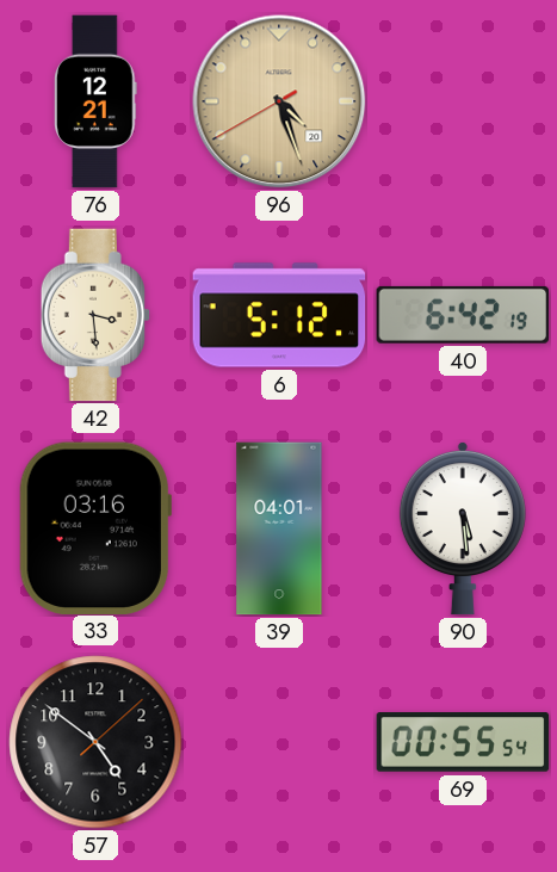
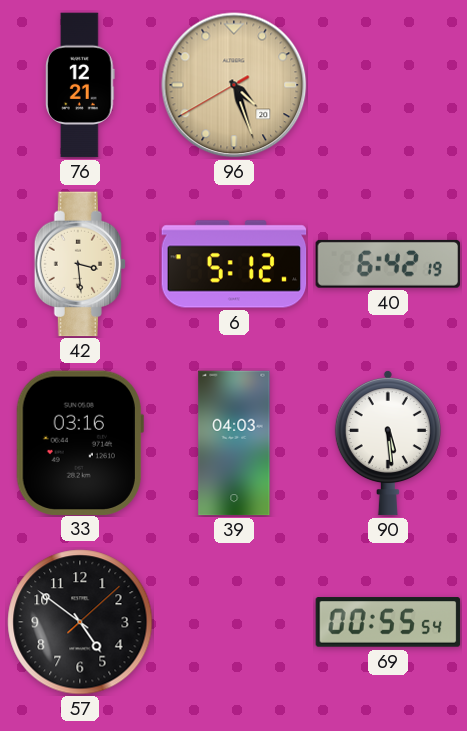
39: 04:01 -> 04:03 (234, 443)
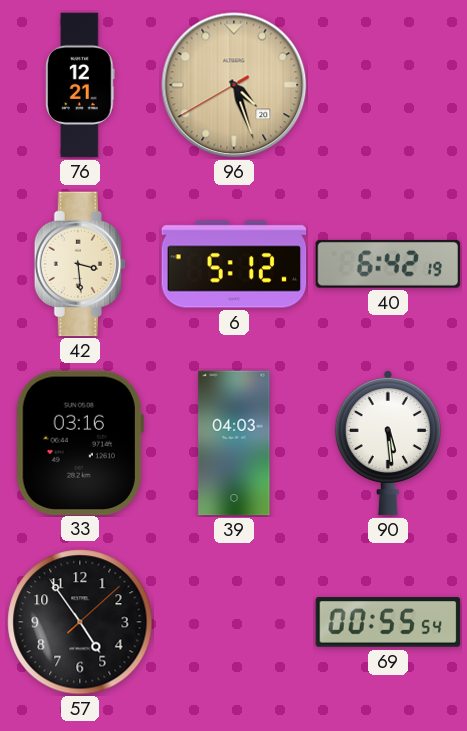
57: 4:51 -> 4:54 (80, 622)
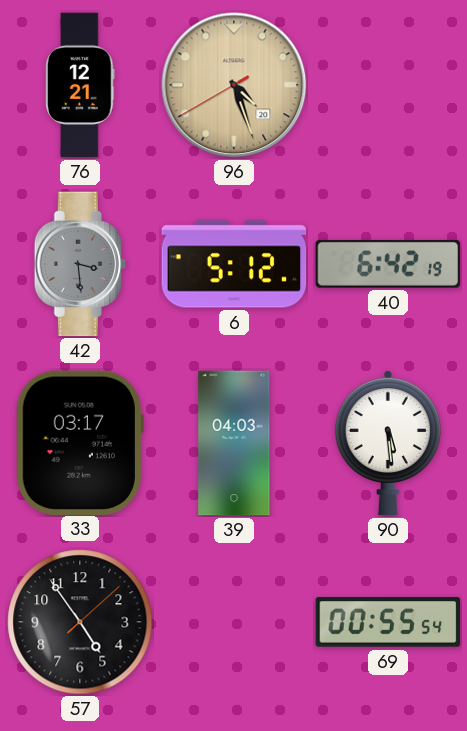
42 dial: cream -> grey (80, 264)
33: 03:16 -> 03:17 (80, 442)
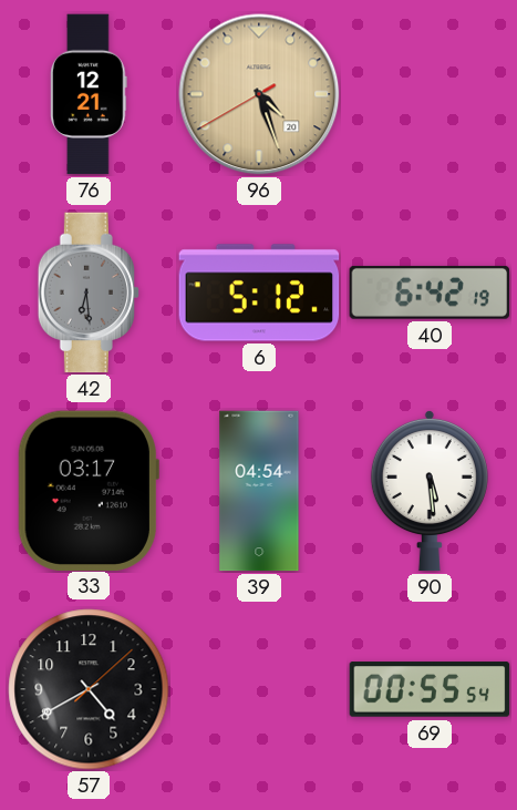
42: 3:29 -> 6:29 (89, 293)
39: 04:03 -> 04:54 (259, 491)
57: 4:54 -> 4:40 (89, 689)
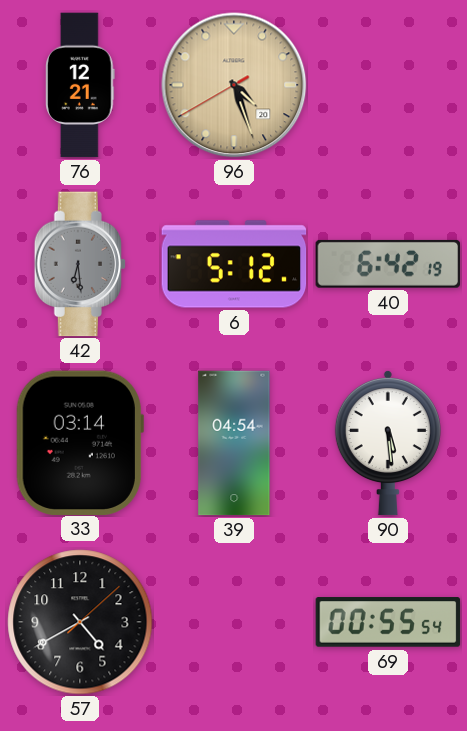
33: 03:17 -> 03:14 (80, 442)
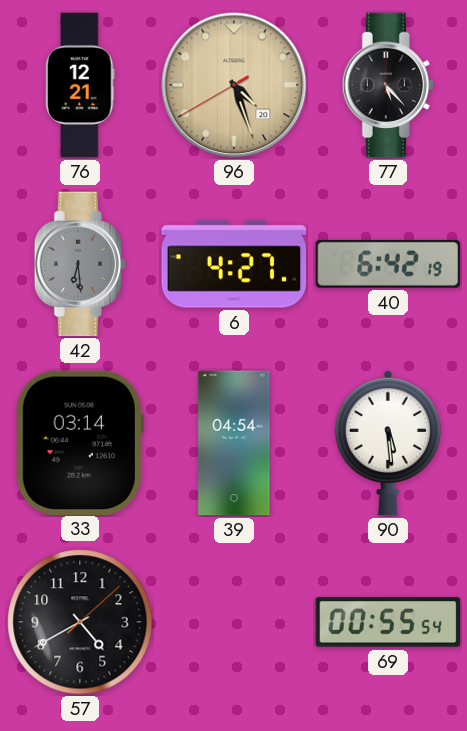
77: none -> 5:23 (388, 85)
6: 5:12 -> 4:27 (234, 264)
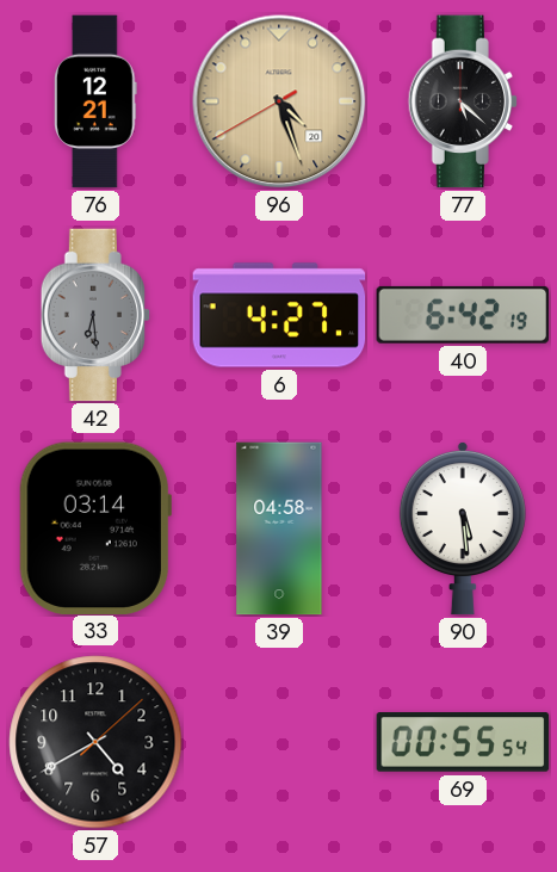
77: 5:23 -> 5:22 (463, 101)
39: 04:54 -> 04:58 (279, 528)
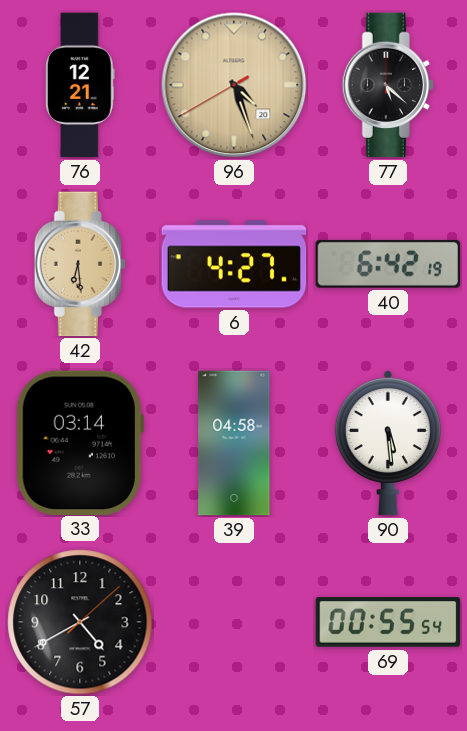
42 dial: grey -> champagne (80, 264)
